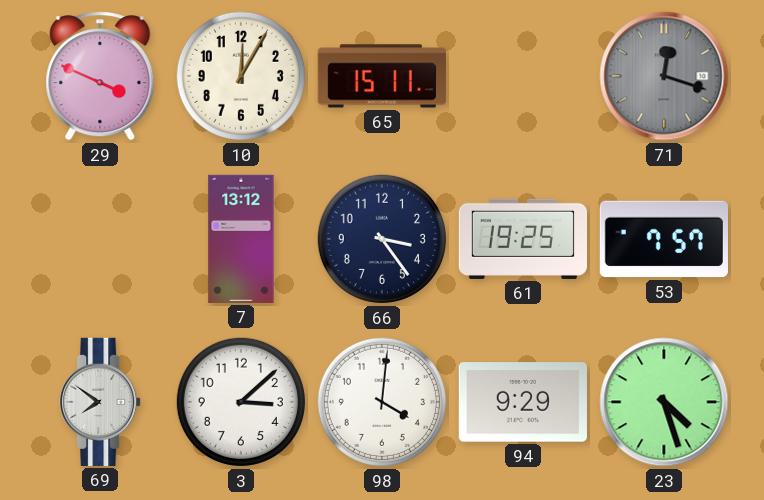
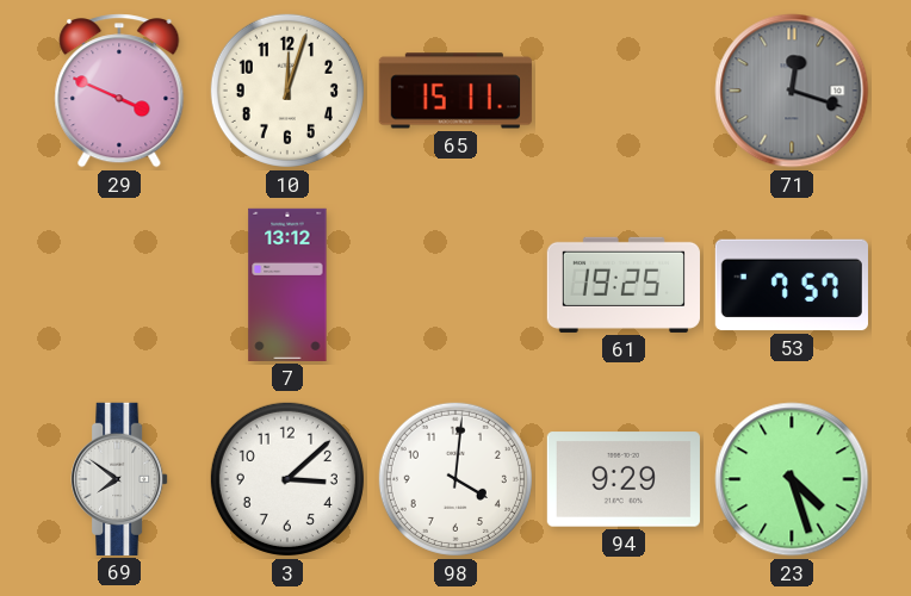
10: 12:05 -> 12:03 (287, 91)
66: 3:24 -> none (382, 239)
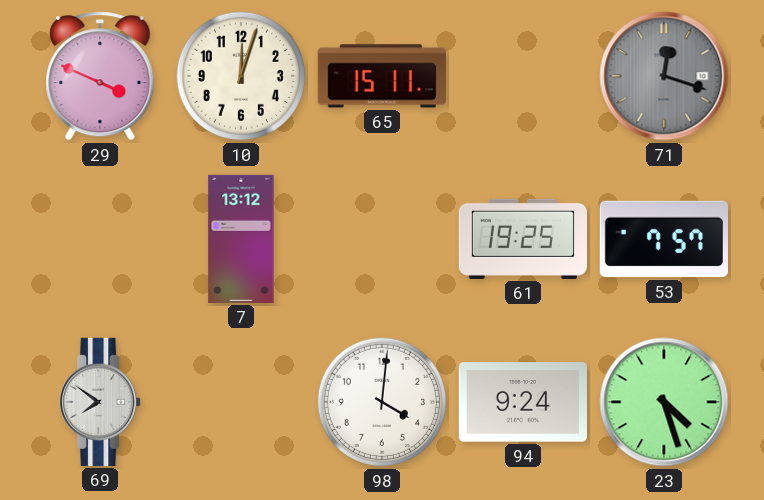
3: 3:08 -> none (287, 479)
94: 9:29 -> 9:24 (523, 402)
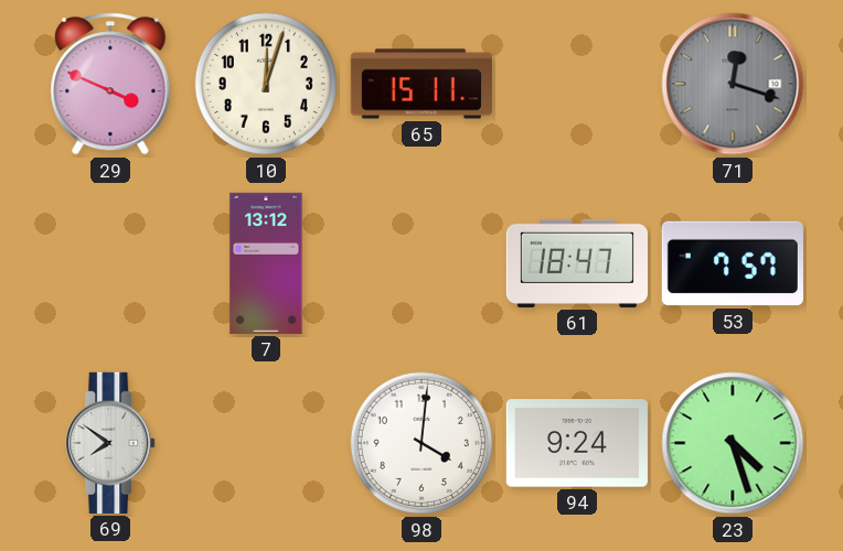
61: 19:25 -> 18:47 (577, 263)
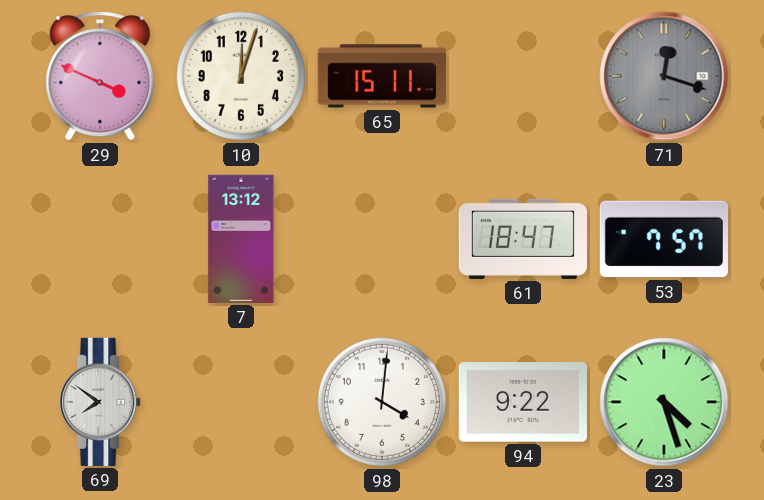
94: 9:24 -> 9:22 (523, 402)
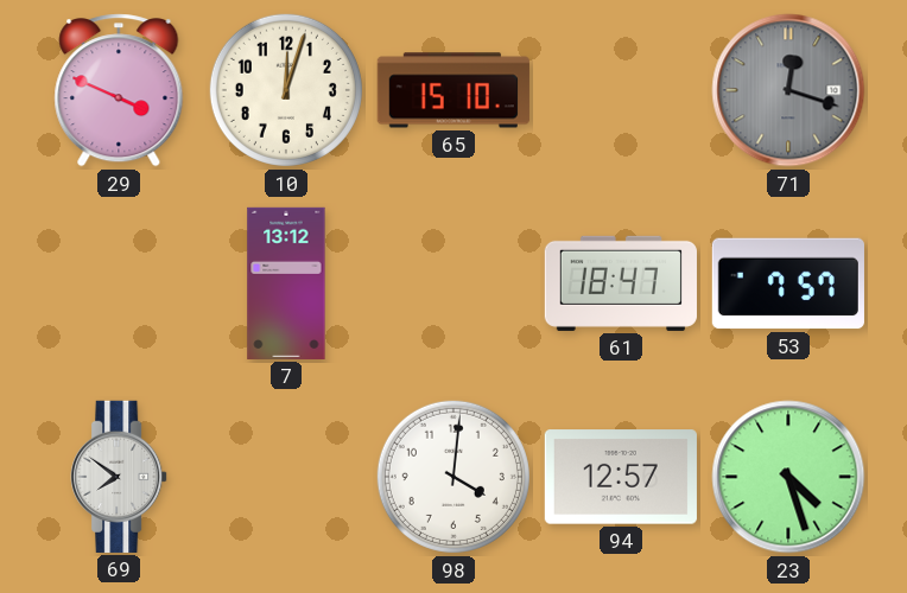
65: 15:11 -> 15:10 (453, 90)
94: 9:22 -> 12:57 (621, 477)
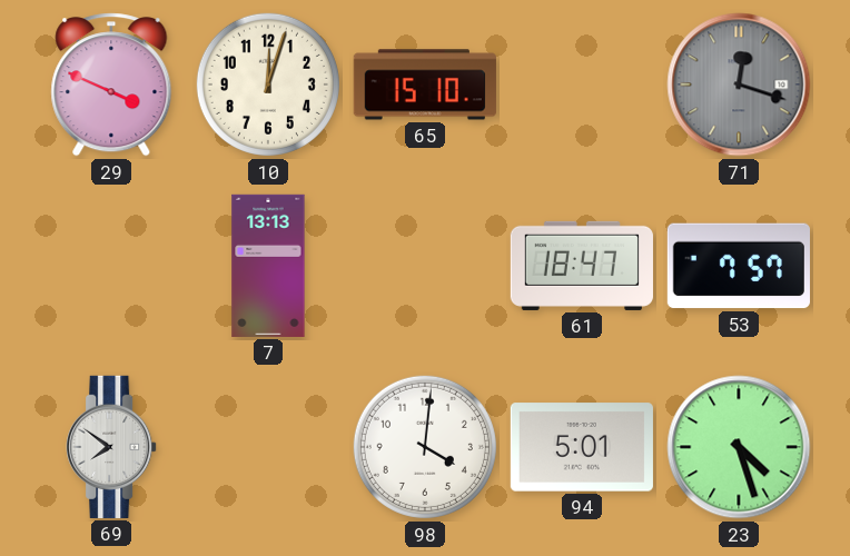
7: 13:12 -> 13:13 (268, 266)
94: 12:57 -> 5:01 (582, 447)
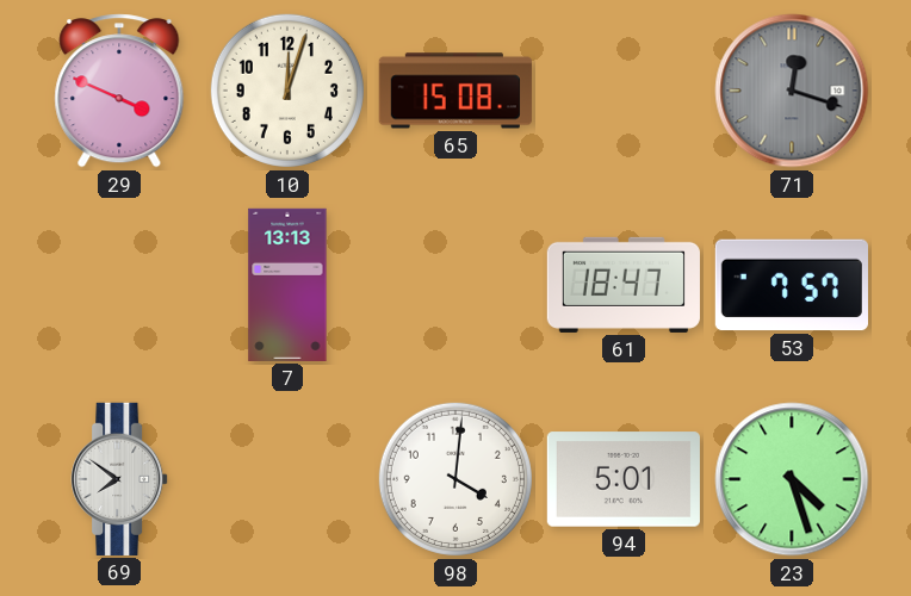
65: 15:10 -> 15:08 (456, 91)
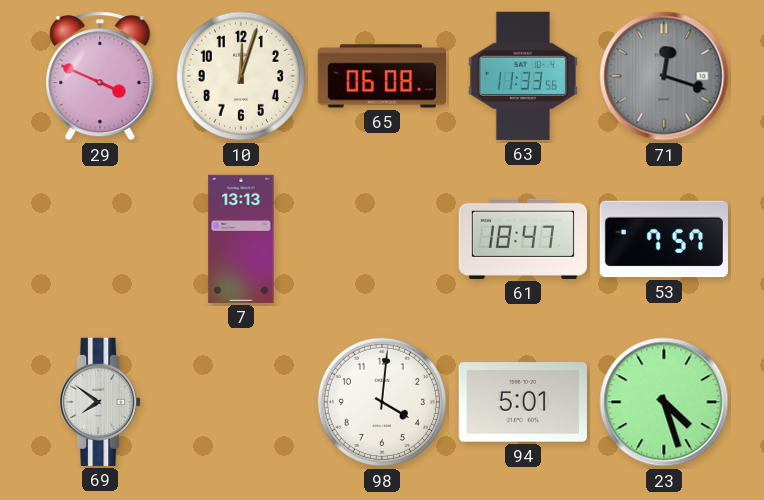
65: 15:08 -> 06:08 (382, 76)
63: none -> 11:33 (523, 76)
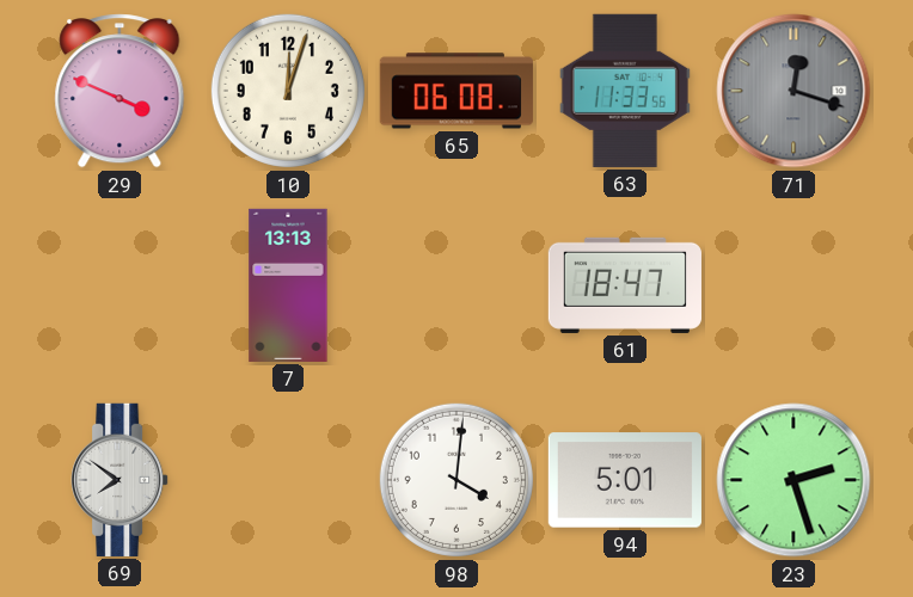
53: 7:57 -> none (664, 239)
23: 4:27 -> 2:27 (793, 480)
